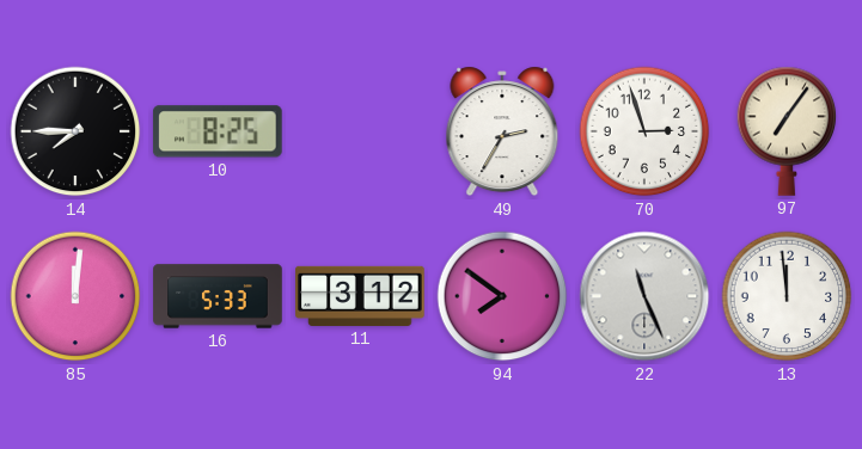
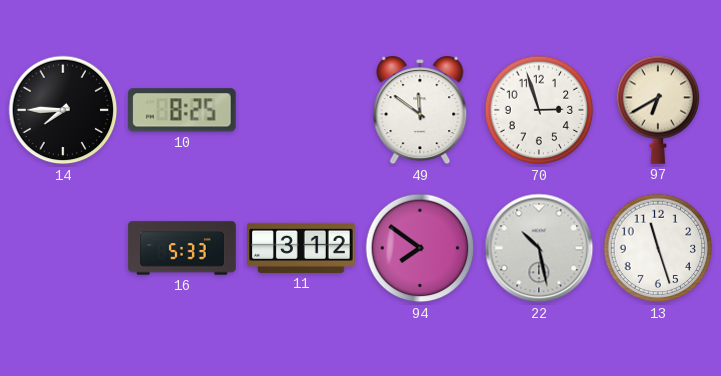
49: 2:35 -> 11:51 (420, 110)
97: 7:06 -> 6:40 (658, 110)
85: 12:01 -> none (75, 296)
22: 11:26 -> 10:28 (539, 248)
13: 11:59 -> 11:27 (658, 248)
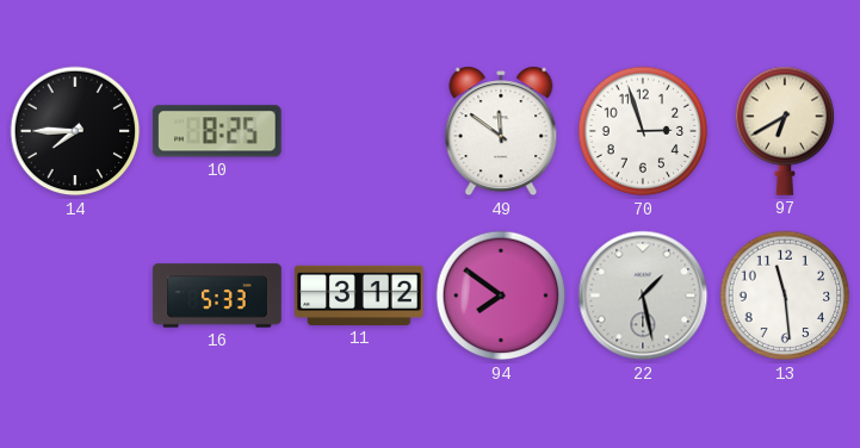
22: 10:28 -> 1:28 (643, 295)
13: 11:27 -> 11:29 (785, 295)
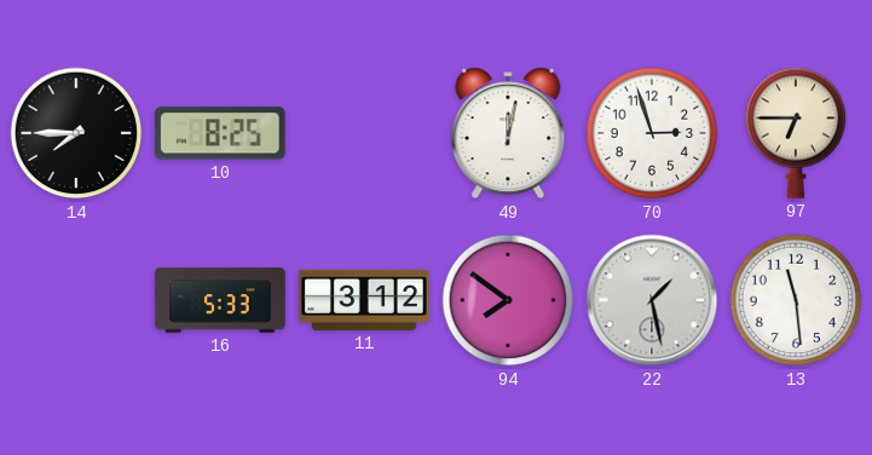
49: 11:51 -> 12:02 (508, 133)
97: 6:40 -> 6:45 (796, 133)
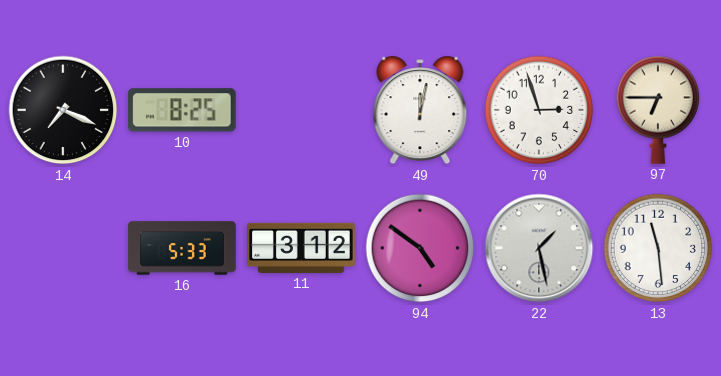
14: 7:45 -> 7:19 (63, 110)
94: 7:51 -> 4:51 (420, 248)
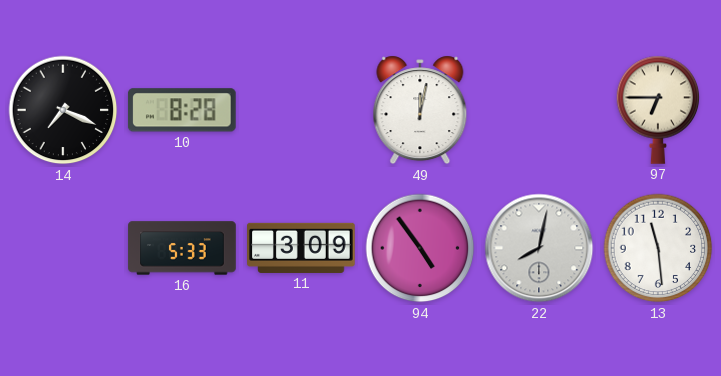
10: 8:25 -> 8:28 (182, 110)
70: 2:57 -> none (539, 110)
11: 3:12 -> 3:09 (301, 248)
94: 4:51 -> 4:54 (420, 248)
22: 1:28 -> 8:02 (539, 248)
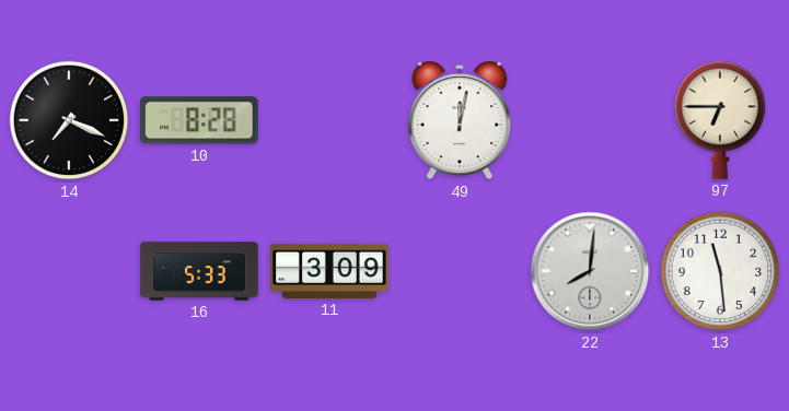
94: 4:54 -> none (420, 248)
22: 8:02 -> 8:01 (590, 271)
